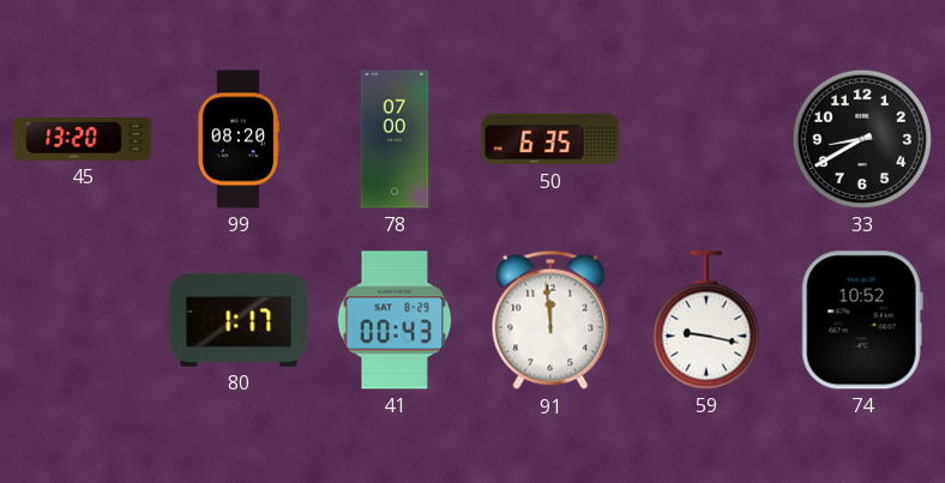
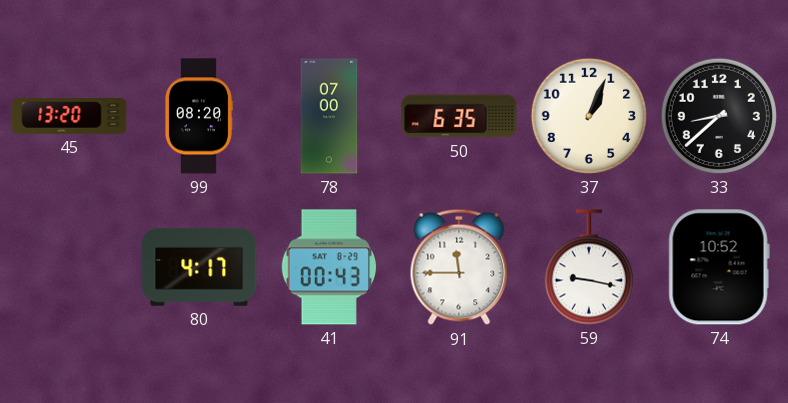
37: none -> 1:04 (589, 116)
33: 8:40 -> 8:38 (719, 116)
80: 1:17 -> 4:17 (199, 267)
91: 11:59 -> 11:45 (459, 267)
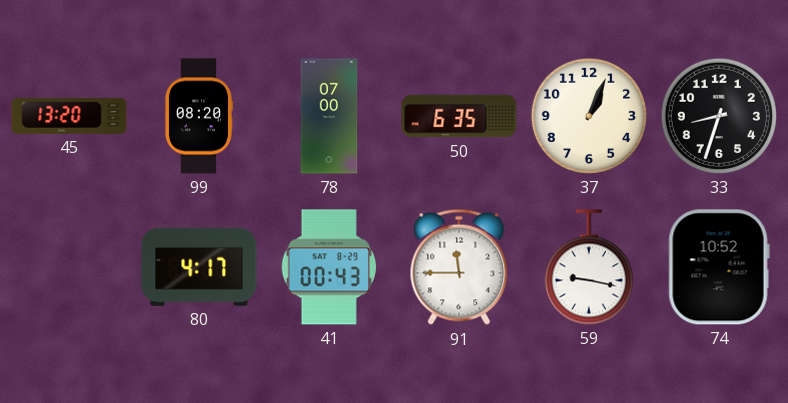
33: 8:38 -> 8:33 (719, 116)
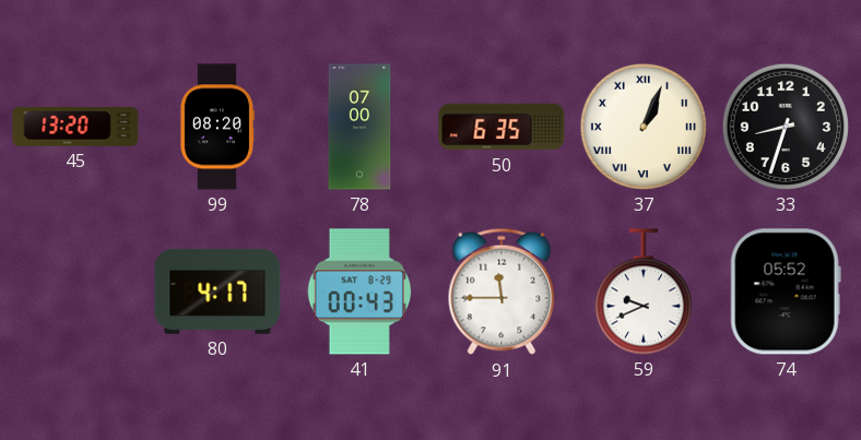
37 numerals: Arabic -> Roman (644, 127)
59: 9:17 -> 9:41 (644, 292)
74: 10:52 -> 05:52 (786, 292)
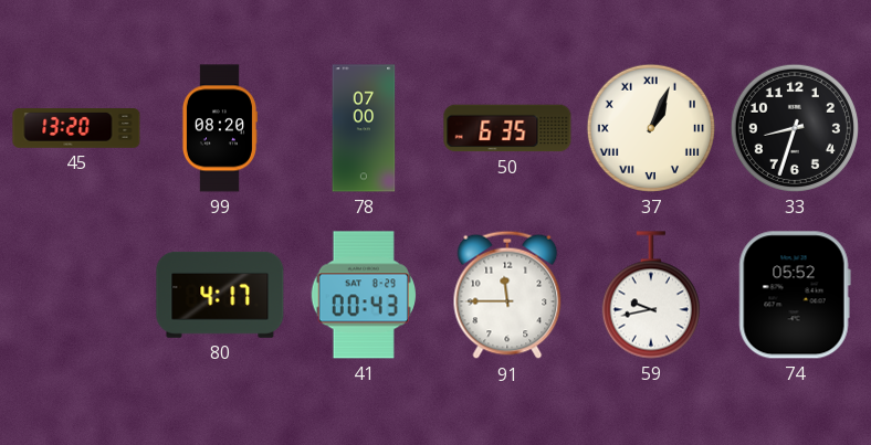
59: 9:41 -> 9:43 (651, 295)
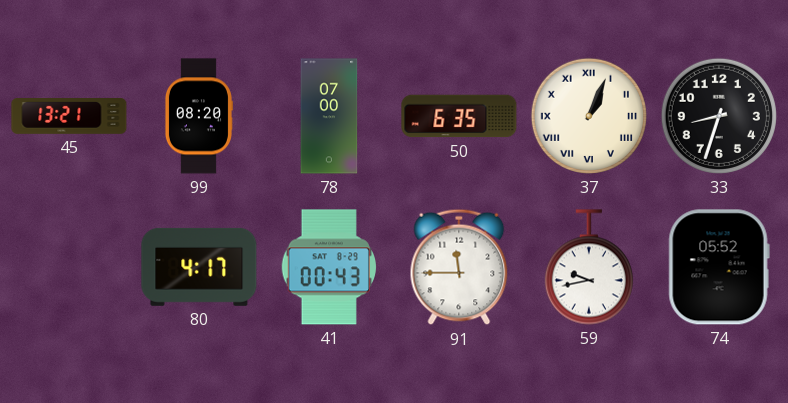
45: 13:20 -> 13:21 (69, 117)
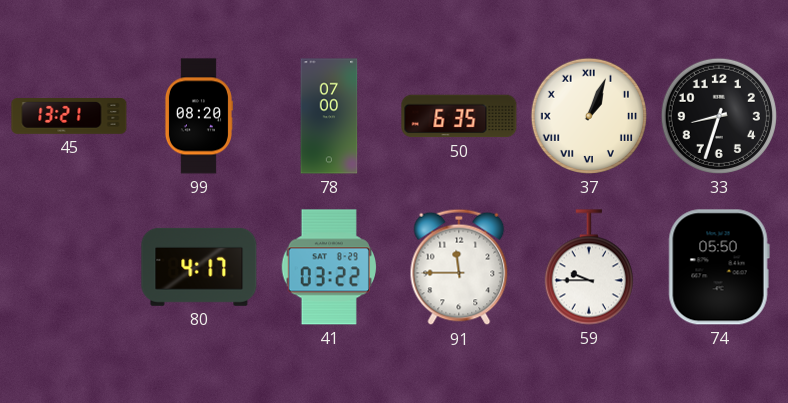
41: 00:43 -> 03:22 (328, 267)
59: 9:43 -> 9:45 (589, 267)
74: 05:52 -> 05:50 (719, 267)
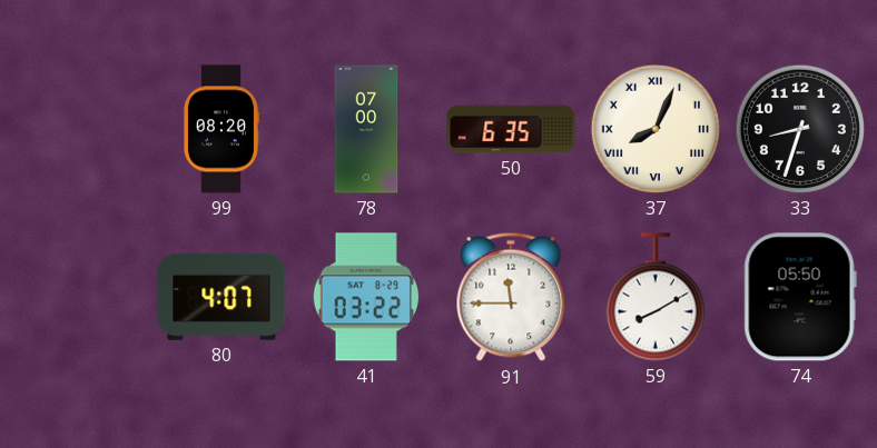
45: 13:21 -> none (69, 117)
37: 1:04 -> 8:04 (656, 129)
80: 4:17 -> 4:07 (221, 297)
59: 9:45 -> 8:10 (656, 297)
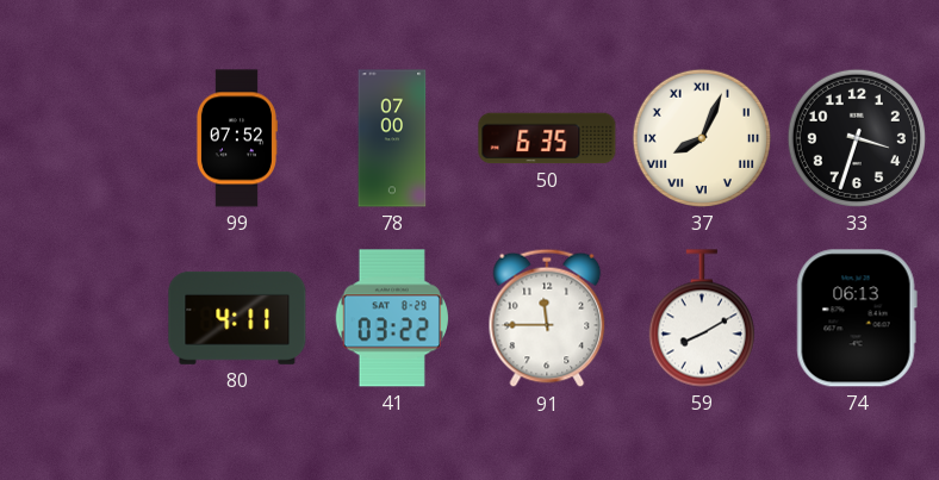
99: 08:20 -> 07:52 (236, 138)
33: 8:33 -> 3:33 (857, 138)
80: 4:07 -> 4:11 (237, 318)
74: 05:50 -> 06:13 (857, 318)
